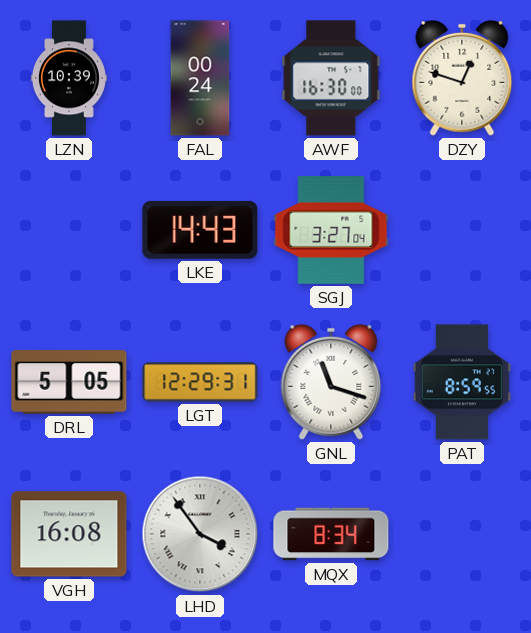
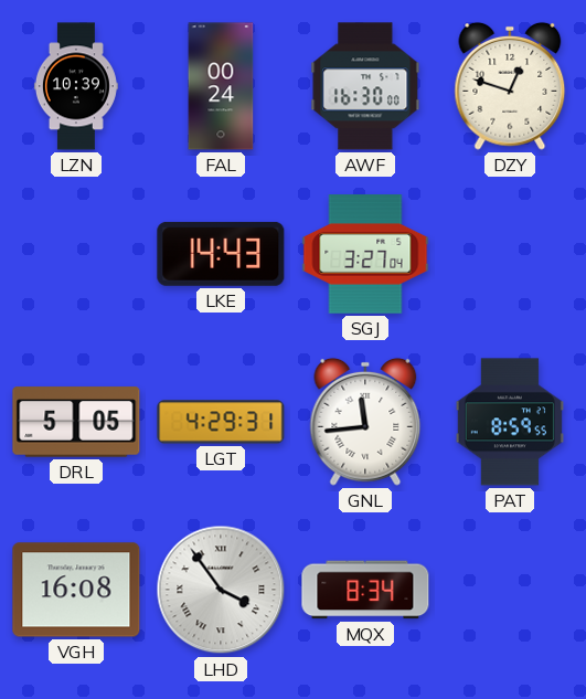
LGT: 12:29 -> 4:29 (221, 422)
GNL: 11:18 -> 11:44 (365, 422)
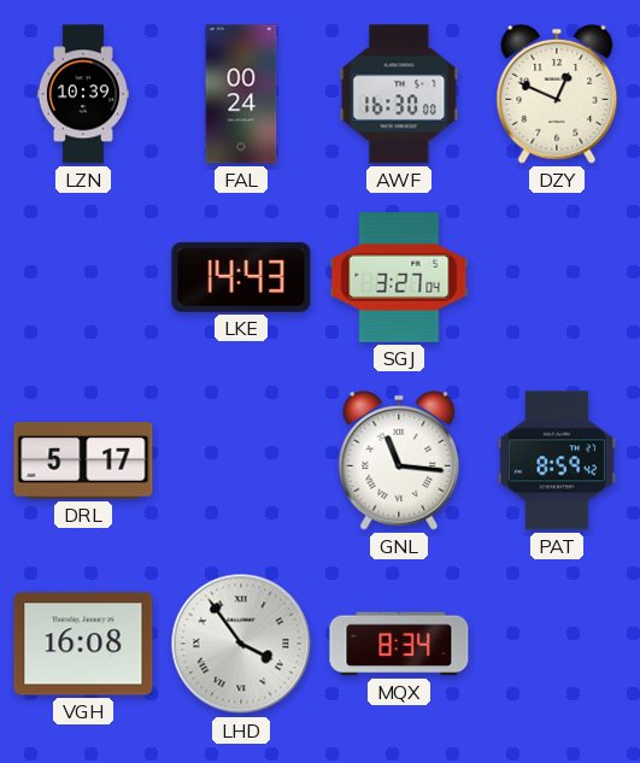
DZY: 12:48 -> 12:49 (557, 94)
DRL: 5:05 -> 5:17 (83, 460)
LGT: 4:29 -> none (221, 422)
GNL: 11:44 -> 11:16 (399, 460)
PAT: 8:59:55 -> 8:59:42 (557, 460)
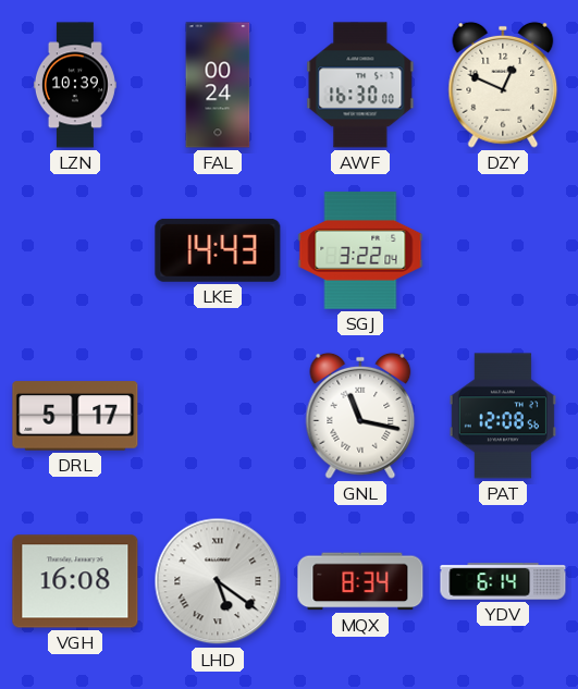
SGJ: 3:27 -> 3:22 (360, 250)
GNL: 11:16 -> 11:17 (360, 416)
PAT: 8:59 -> 12:08 (503, 416)
LHD: 3:54 -> 5:21 (218, 581)
YDV: none -> 6:14 (503, 581)
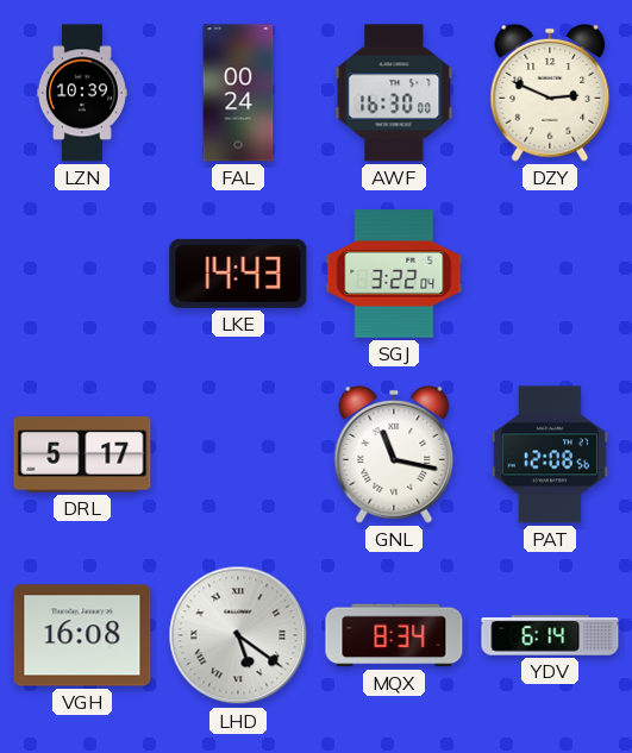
DZY: 12:49 -> 2:49 (550, 93)
